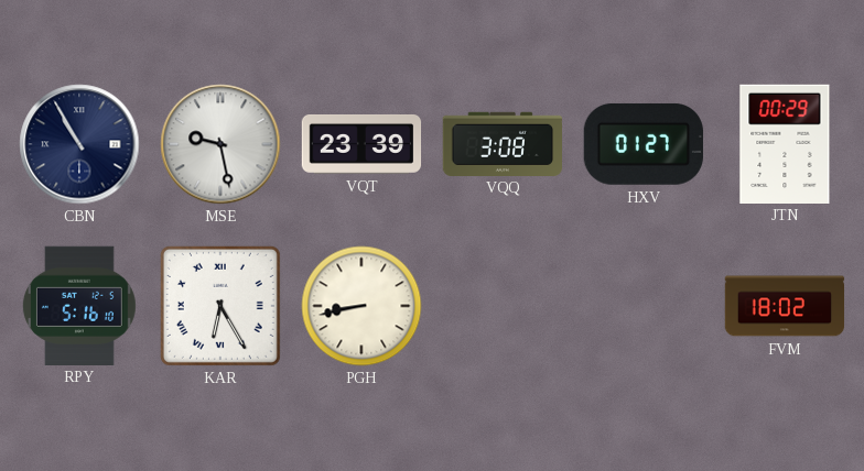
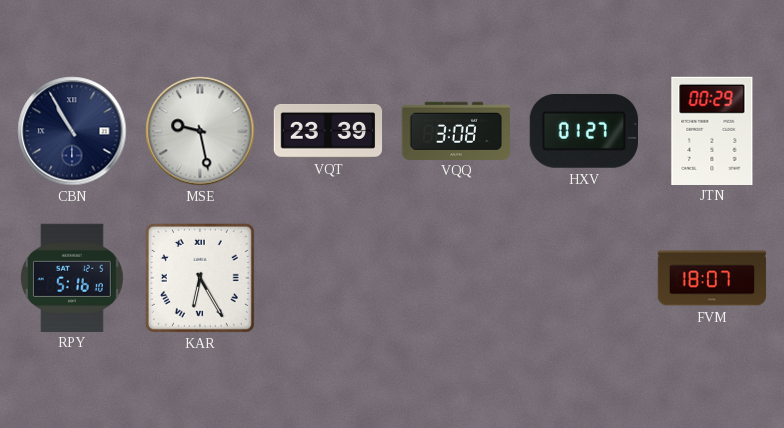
PGH: 8:43 -> none (361, 306)
FVM: 18:02 -> 18:07 (712, 278)
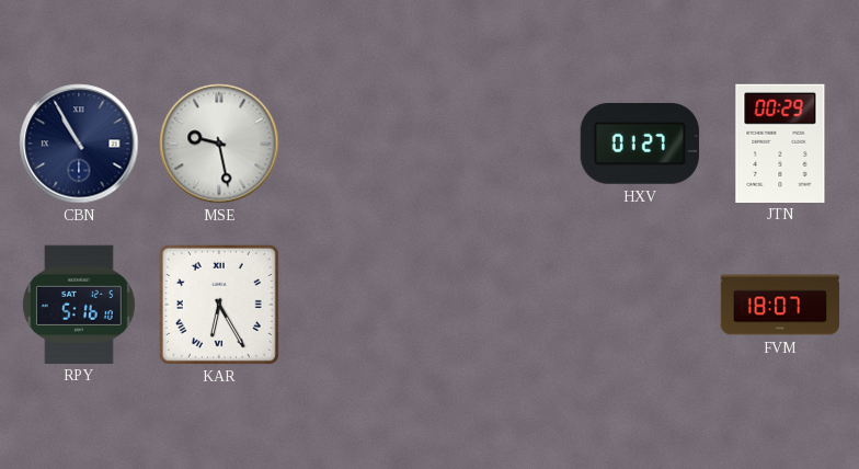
VQT: 23:39 -> none (328, 132)
VQQ: 3:08 -> none (456, 130)
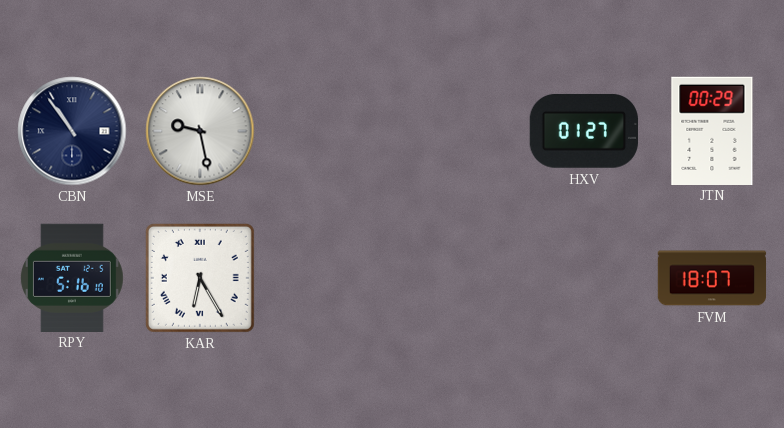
CBN: 10:55 -> 10:54 (72, 131)
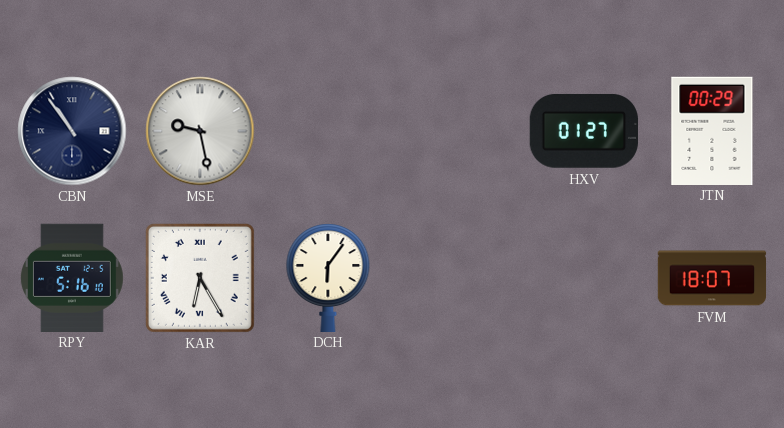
DCH: none -> 6:06 (328, 277)
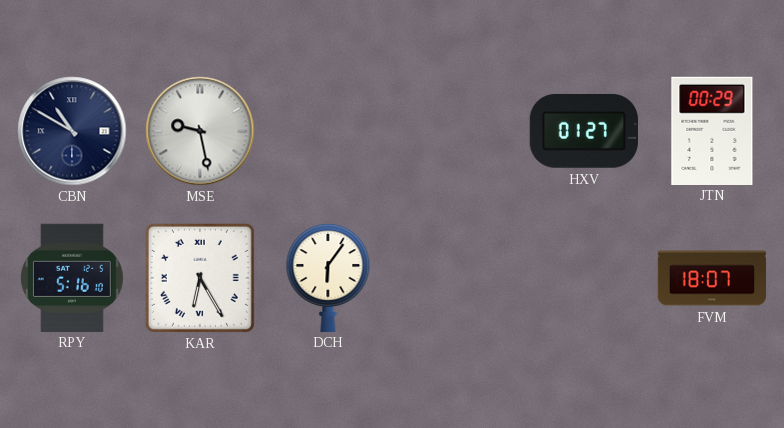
CBN: 10:54 -> 10:50 (72, 131)
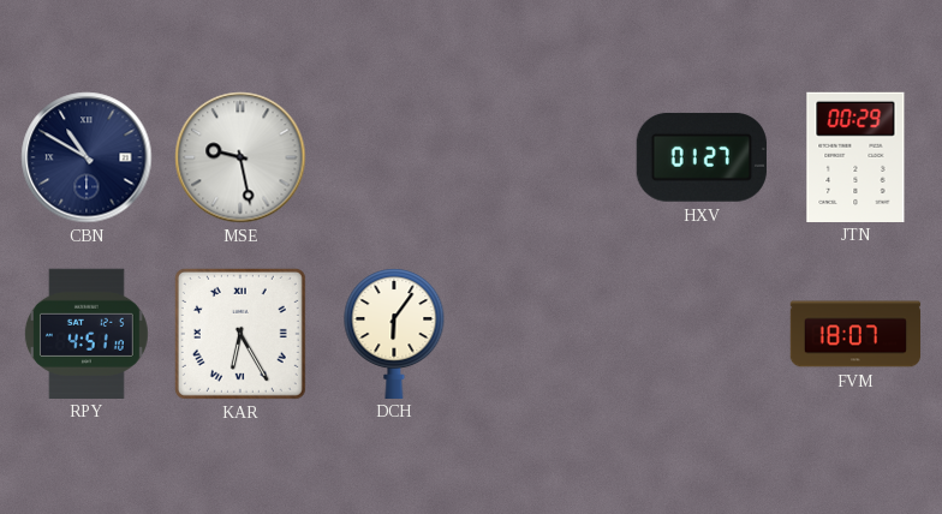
RPY: 5:16 -> 4:51 (87, 333)
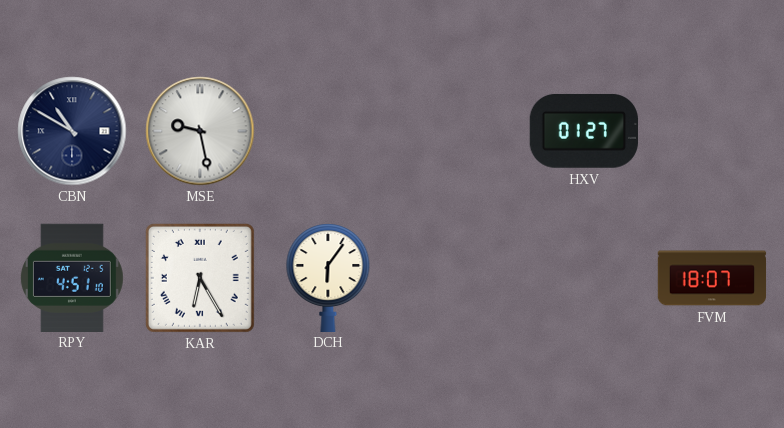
JTN: 00:29 -> none (855, 156)
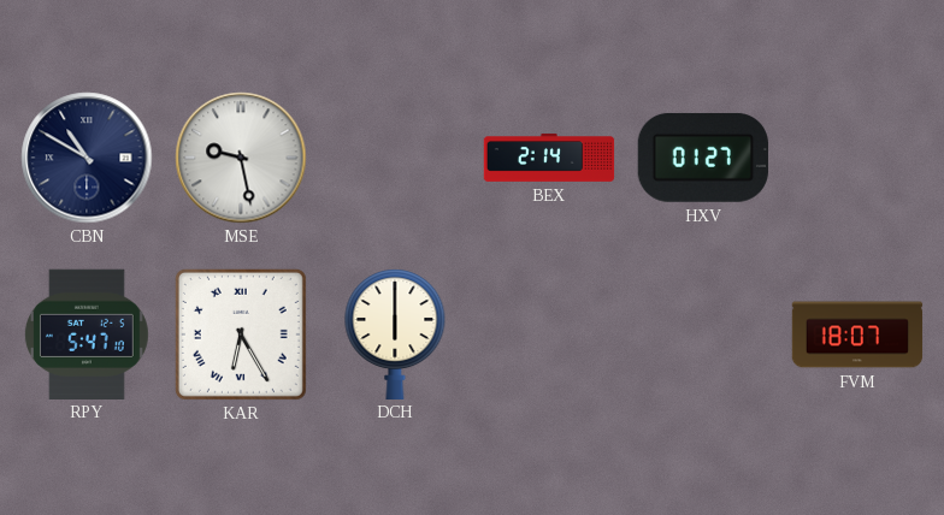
BEX: none -> 2:14 (549, 159)
RPY: 4:51 -> 5:47 (87, 333)
DCH: 6:06 -> 6:00 (395, 333)
